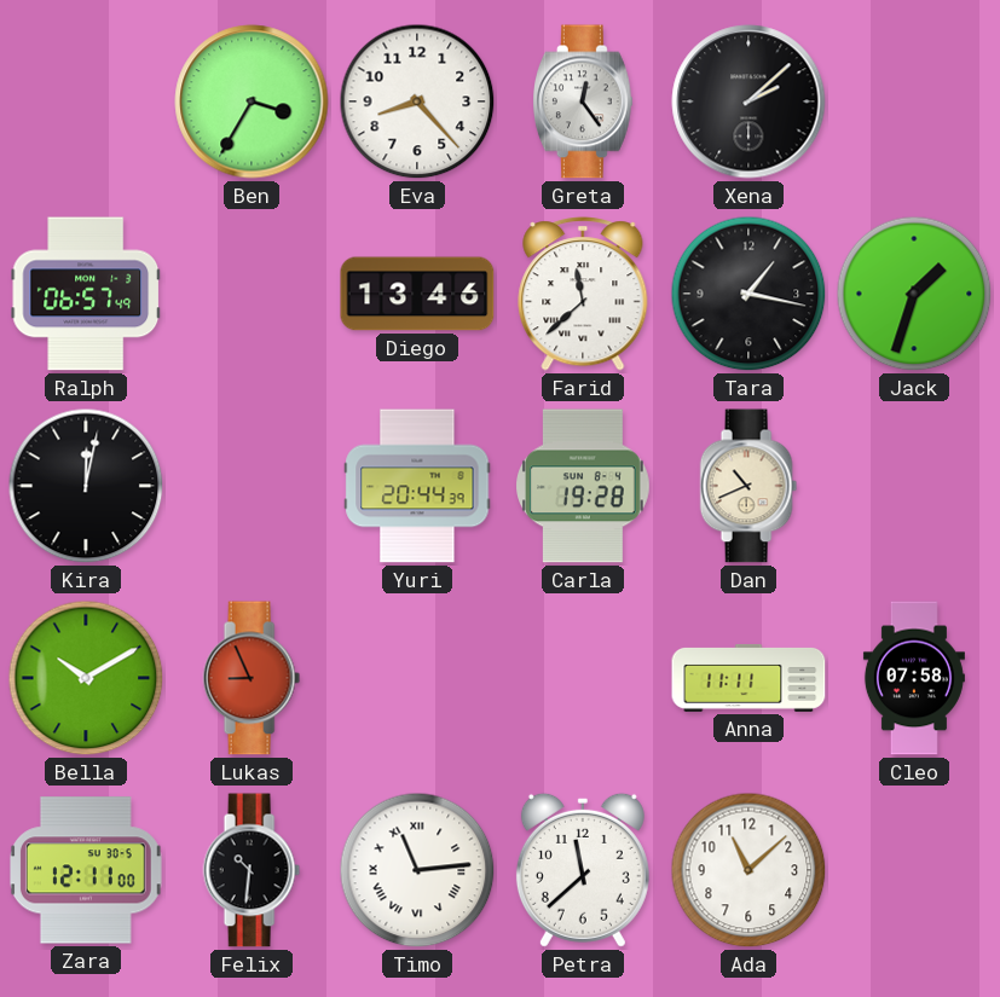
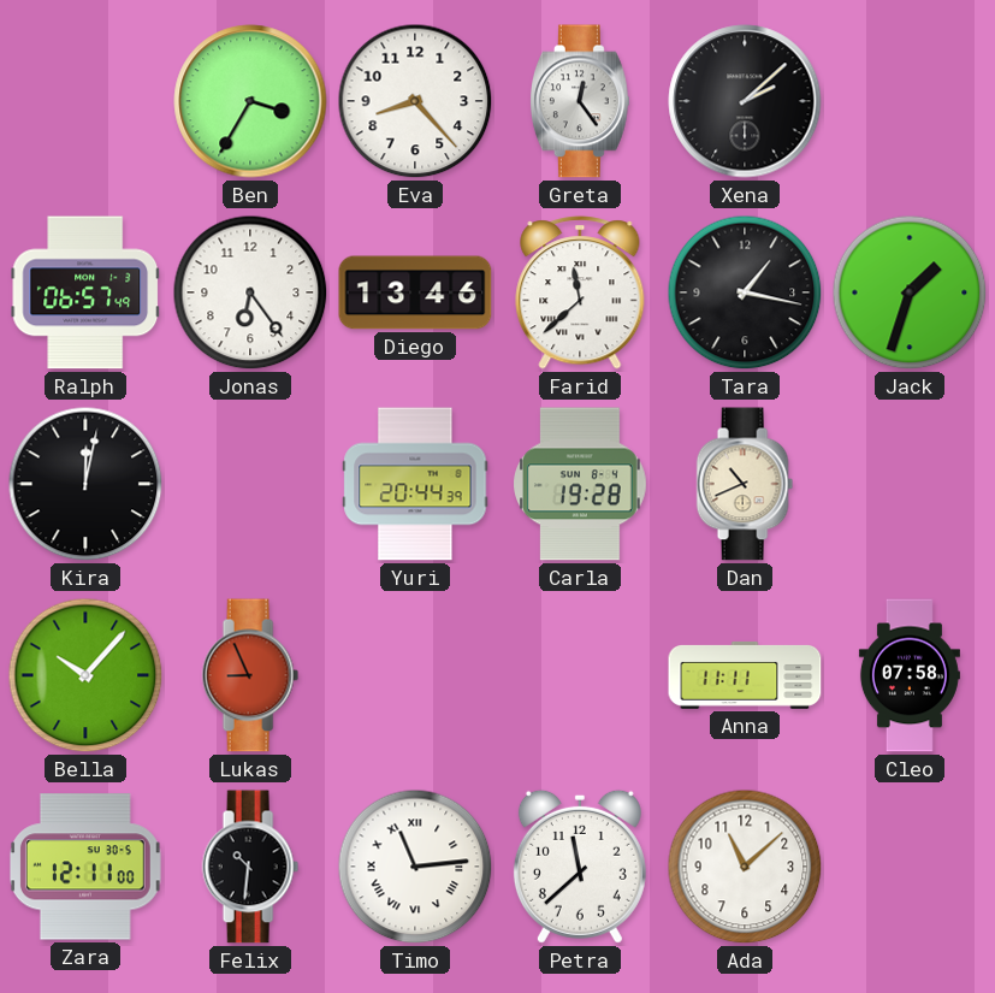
Jonas: none -> 6:24 (250, 292)
Bella: 10:10 -> 10:07 (85, 675)
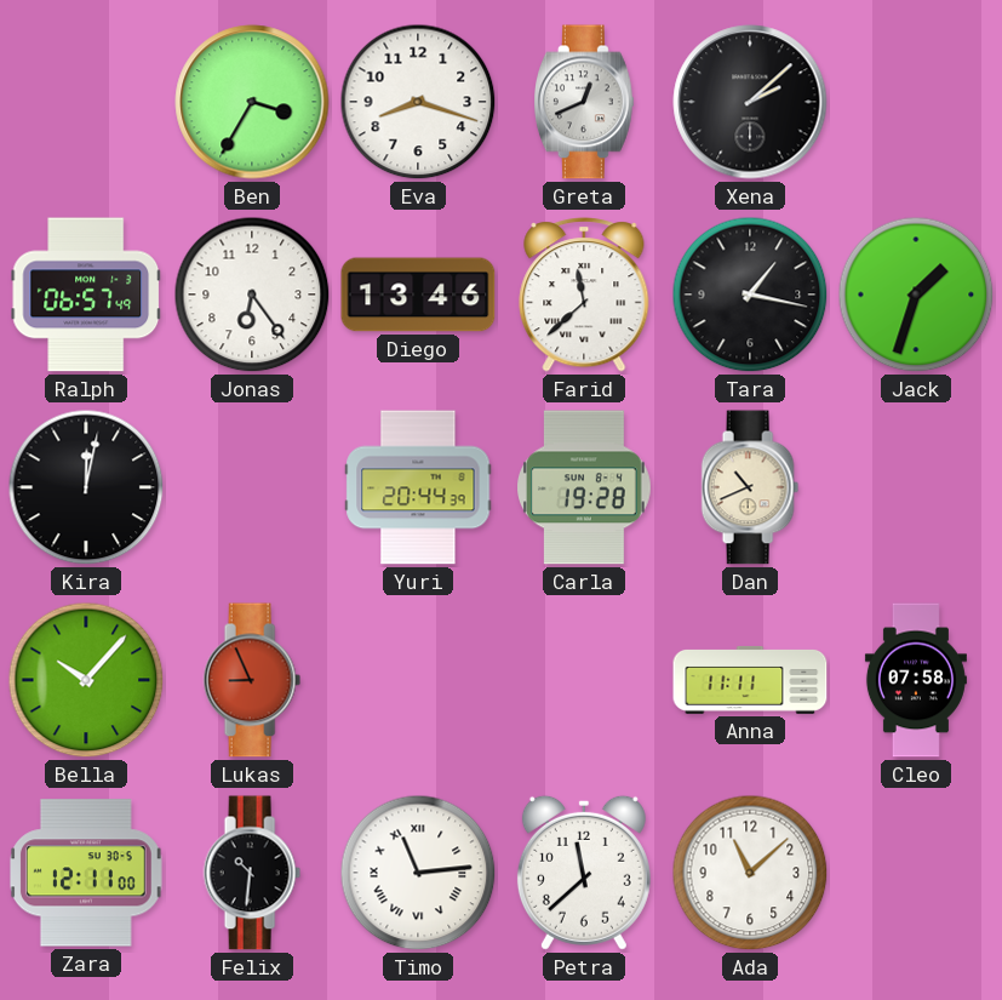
Eva: 8:23 -> 8:18 (418, 102)
Greta: 12:24 -> 12:41 (585, 102)
